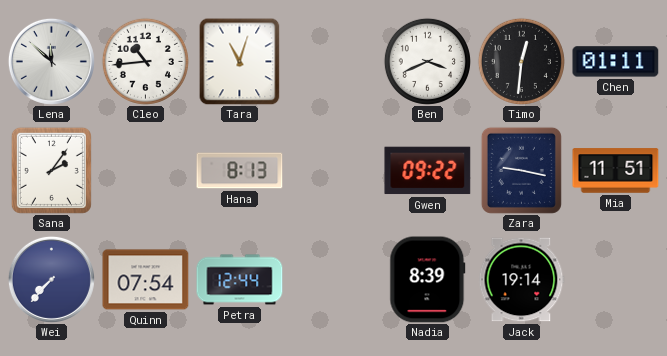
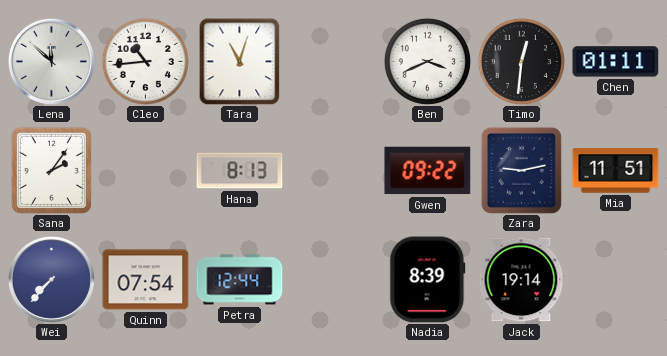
Zara: 9:17 -> 9:13 (521, 170)
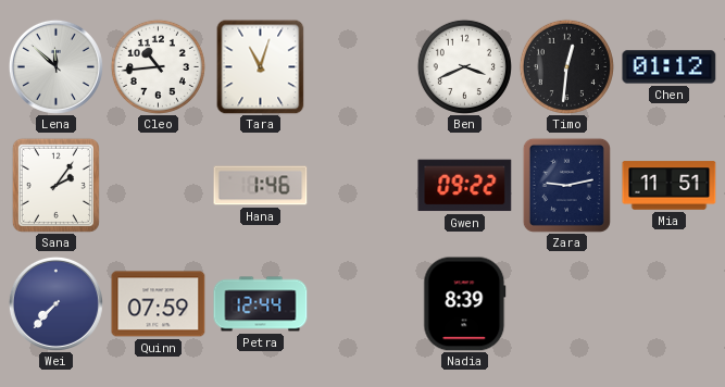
Chen: 01:11 -> 01:12 (670, 67)
Hana: 8:13 -> 1:46 (261, 186)
Quinn: 07:54 -> 07:59 (159, 304)
Jack: 19:14 -> none (521, 280)
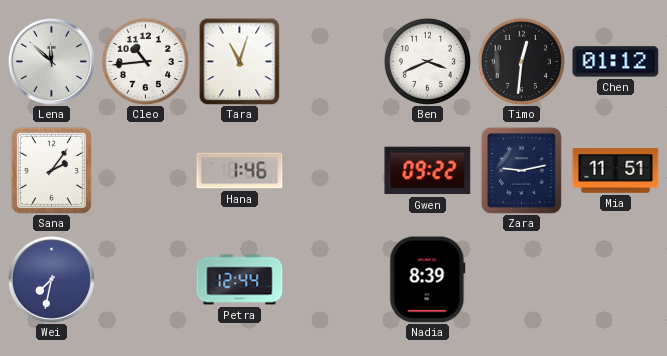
Wei: 7:37 -> 7:32 (51, 279)
Quinn: 07:59 -> none (159, 304)
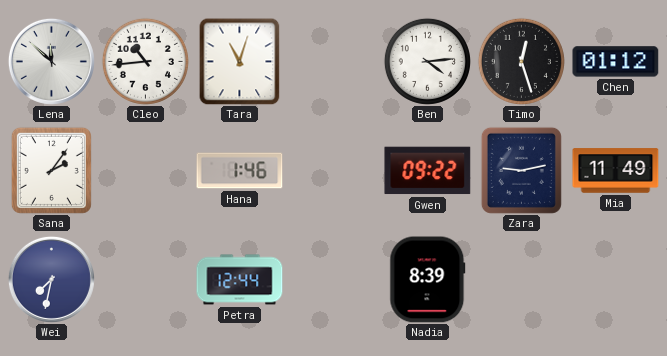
Ben: 3:41 -> 4:14 (427, 61)
Timo: 12:31 -> 12:27 (521, 61)
Mia: 11:51 -> 11:49 (616, 171)
